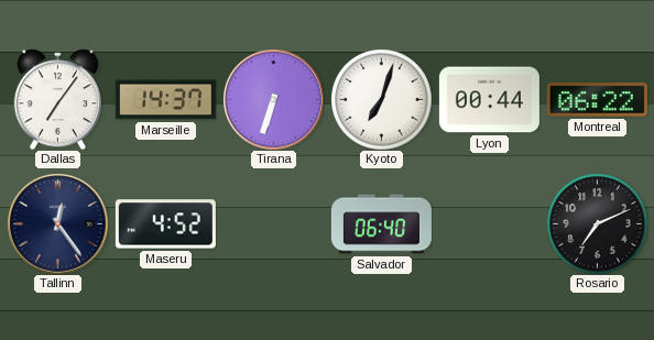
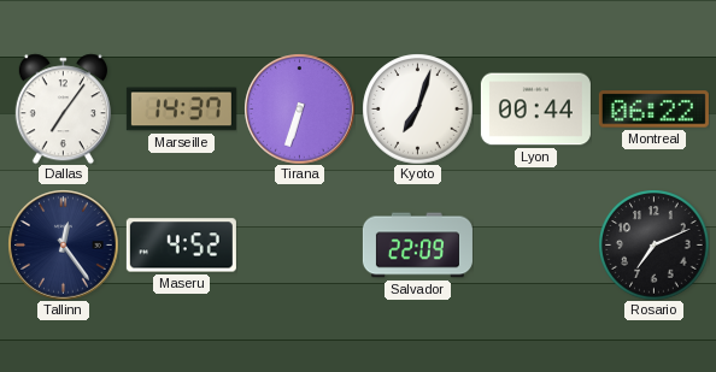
Salvador: 06:40 -> 22:09 (417, 246)
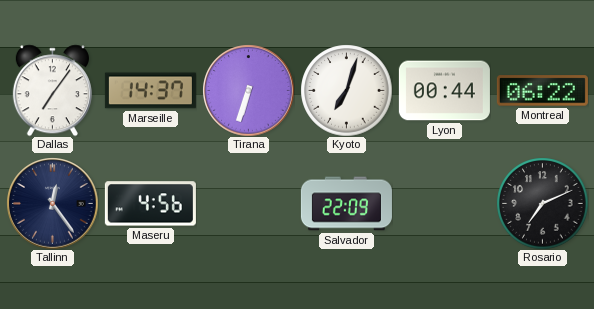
Maseru: 4:52 -> 4:56 (150, 204)
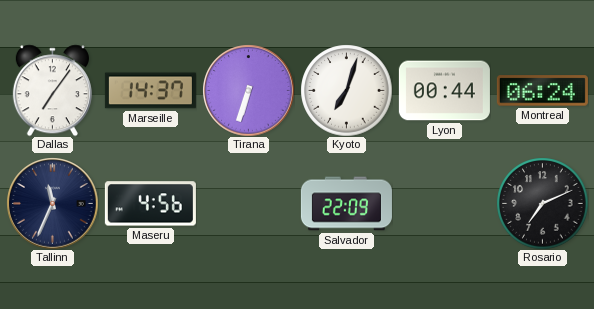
Montreal: 06:22 -> 06:24 (542, 91)
Tallinn: 12:24 -> 11:34 (52, 203)
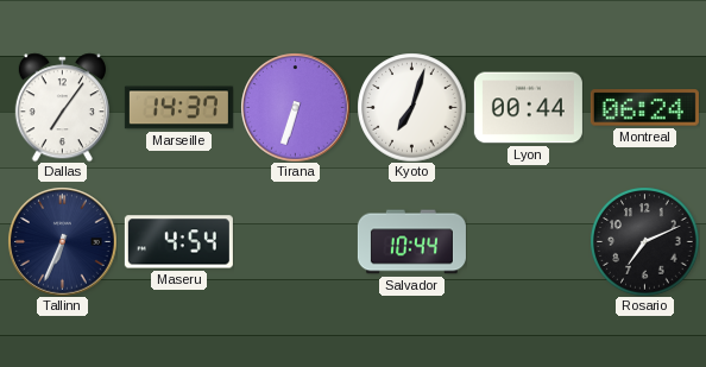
Tallinn: 11:34 -> 6:34 (62, 241)
Maseru: 4:56 -> 4:54 (178, 242)
Salvador: 22:09 -> 10:44 (411, 242)
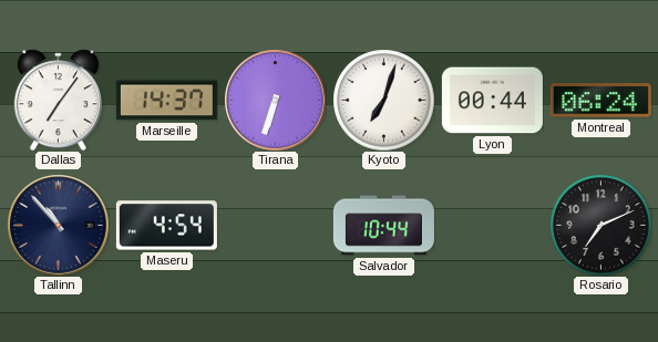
Tallinn: 6:34 -> 10:53 (58, 225)
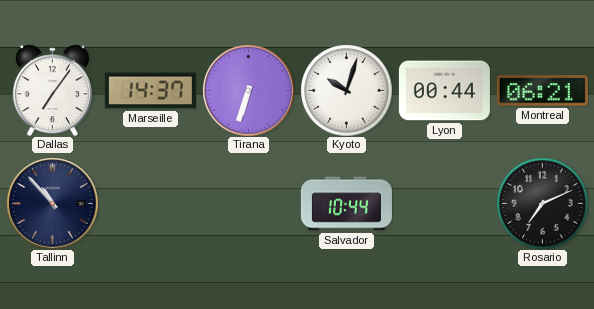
Kyoto: 7:03 -> 10:03 (346, 90)
Montreal: 06:24 -> 06:21 (542, 91)
Maseru: 4:54 -> none (166, 226)
